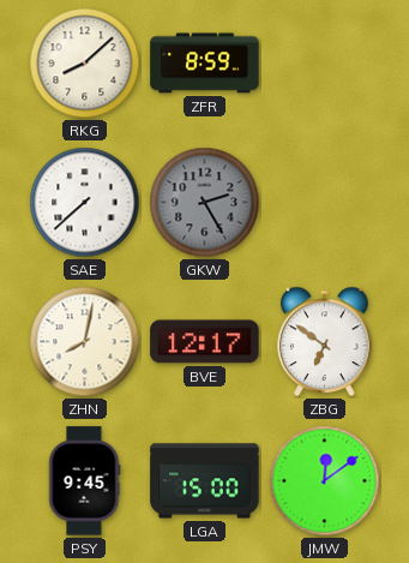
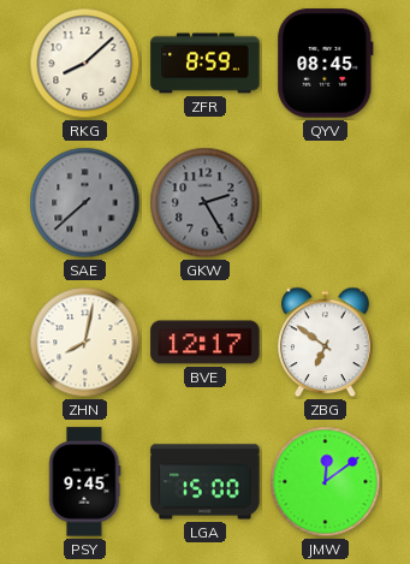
QYV: none -> 08:45 (326, 64)
SAE dial: white -> grey (85, 203)
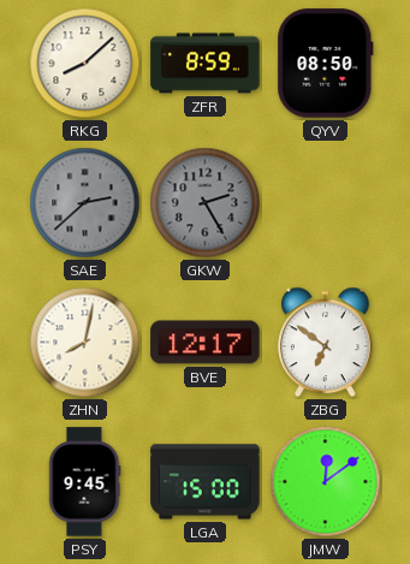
QYV: 08:45 -> 08:50 (326, 64)
SAE: 7:38 -> 2:38 (85, 203)
